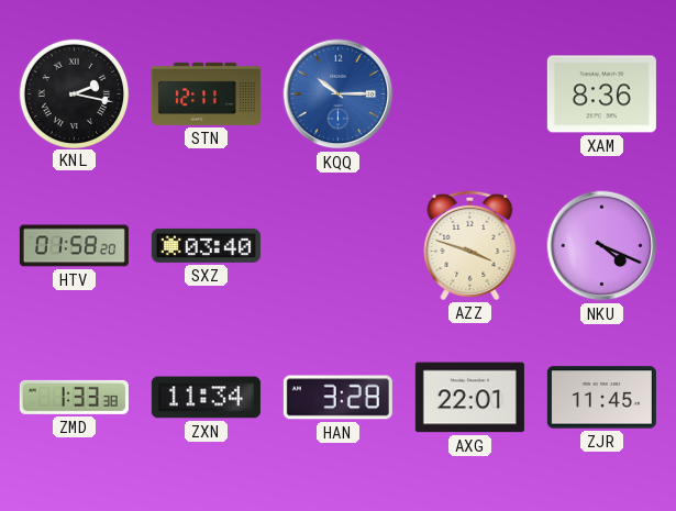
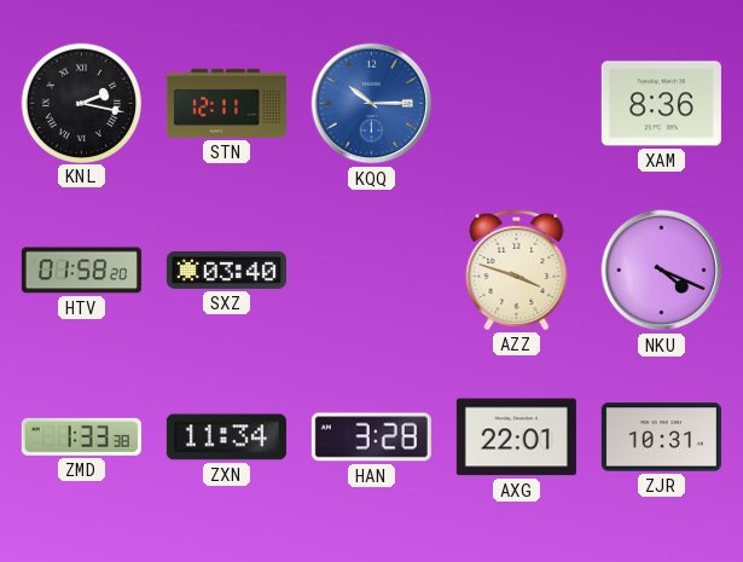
ZJR: 11:45 -> 10:31 (661, 438)
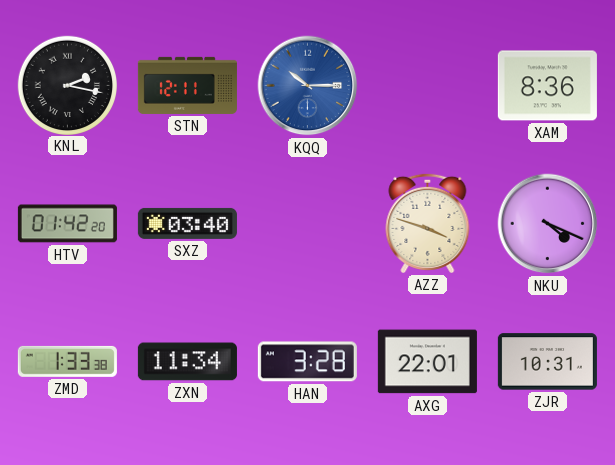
HTV: 01:58 -> 01:42 (67, 224)
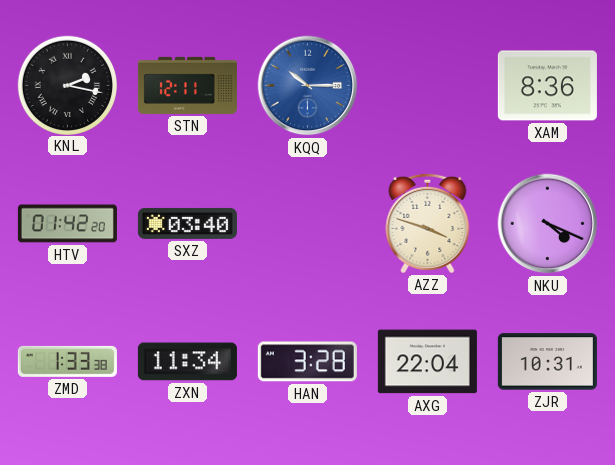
AXG: 22:01 -> 22:04 (427, 362)
